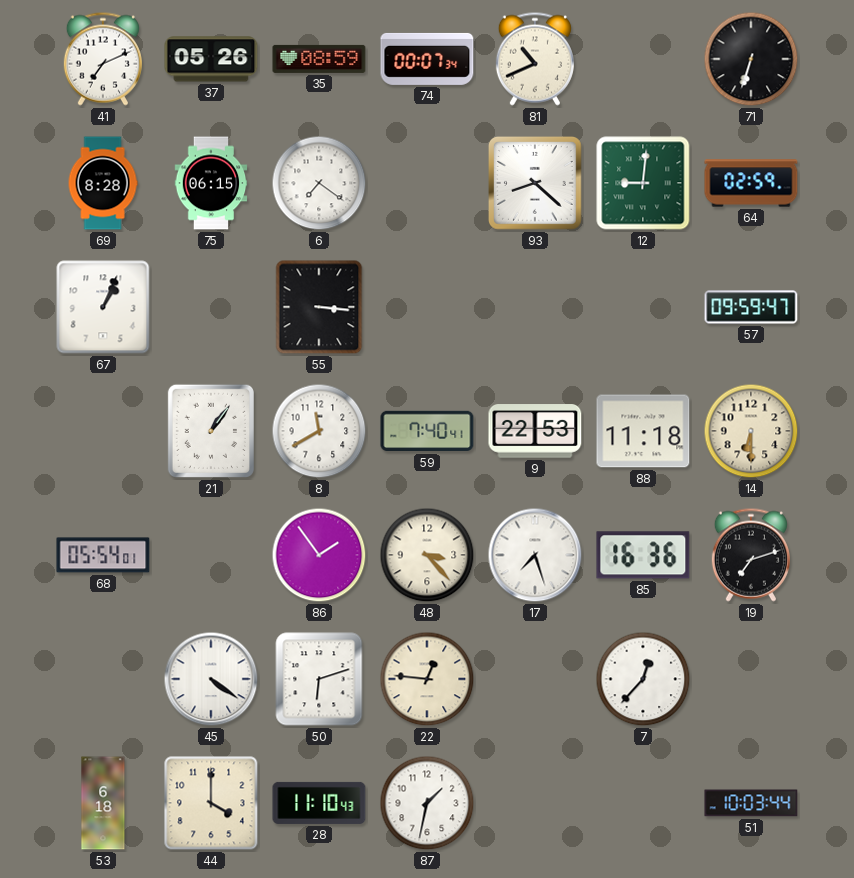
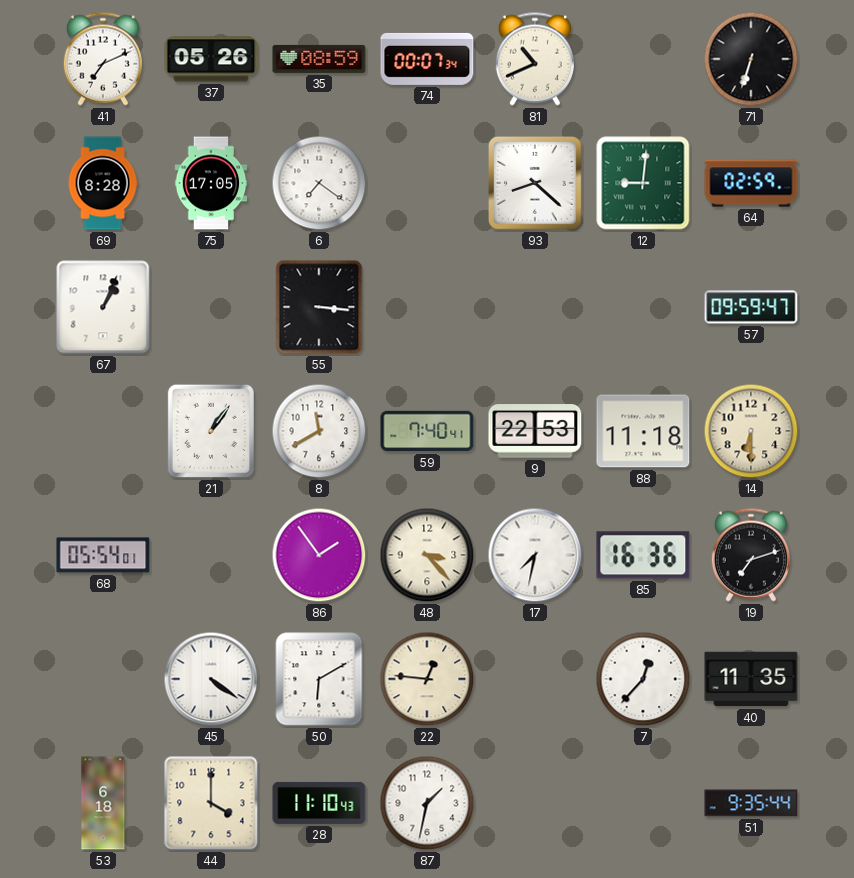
75: 06:15 -> 17:05 (211, 183)
17: 7:27 -> 7:32 (535, 555)
50: 6:12 -> 6:10 (319, 679)
40: none -> 11:35 (751, 679)
51: 10:03 -> 9:35 (751, 803)
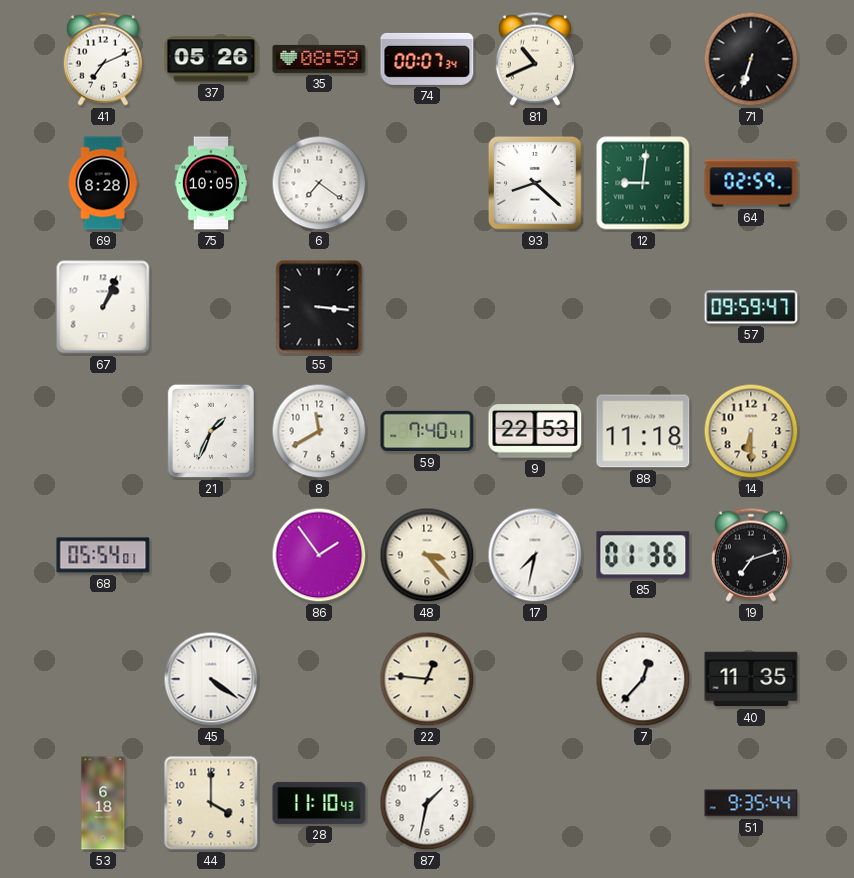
75: 17:05 -> 10:05 (211, 183)
21: 1:06 -> 1:34 (211, 431)
85: 16:36 -> 01:36 (643, 555)
50: 6:10 -> none (319, 679)
